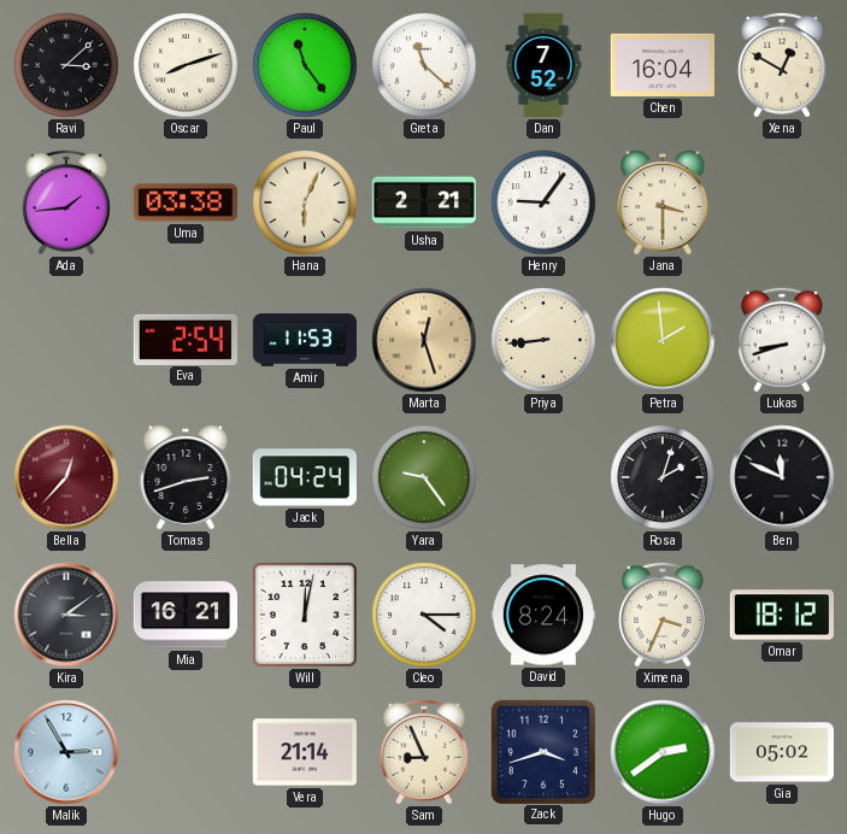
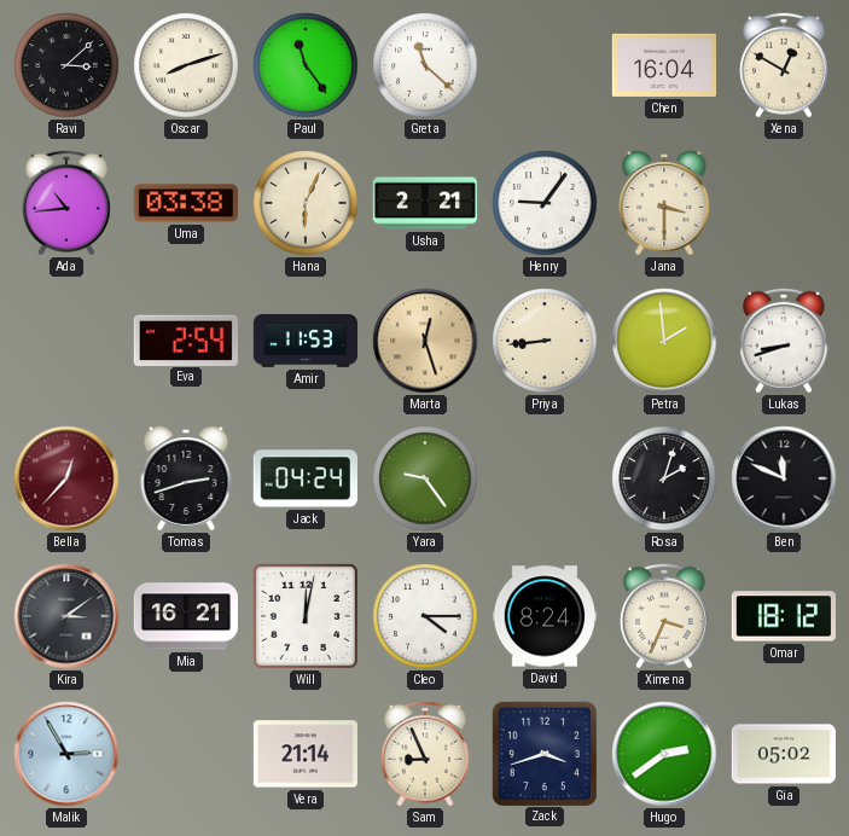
Dan: 7:52 -> none (543, 65)
Ada: 1:44 -> 10:44 (66, 203)
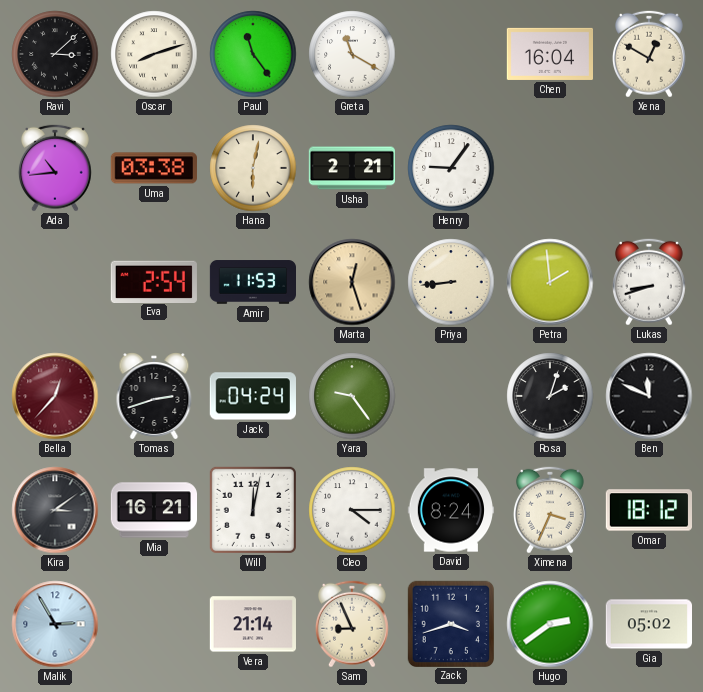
Greta: 11:22 -> 11:20 (352, 54)
Hana: 6:04 -> 6:02 (253, 168)
Jana: 3:30 -> none (664, 203)
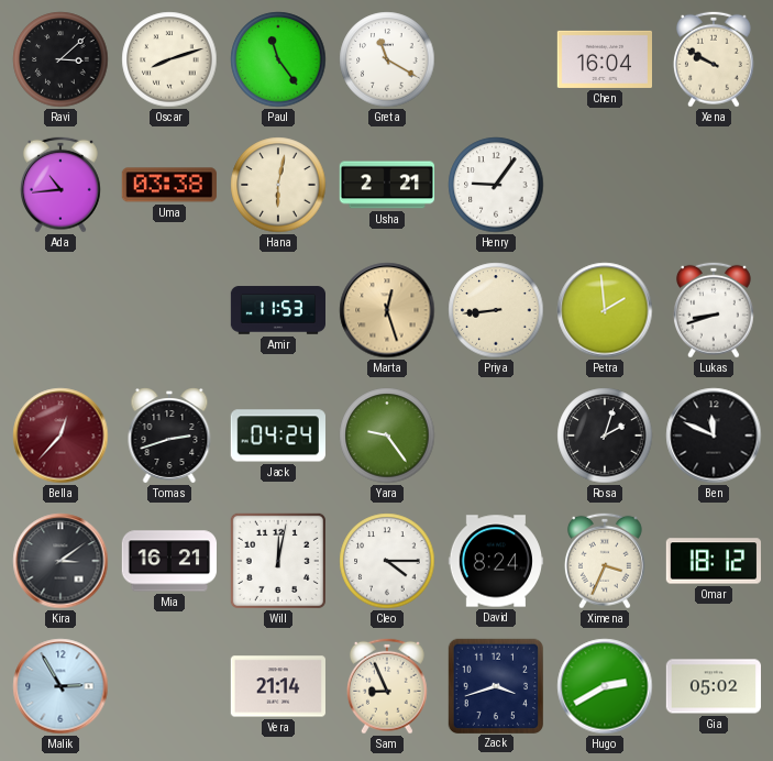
Xena: 12:50 -> 9:50 (714, 59)
Eva: 2:54 -> none (154, 281)
Hugo: 2:39 -> 2:40 (605, 686)
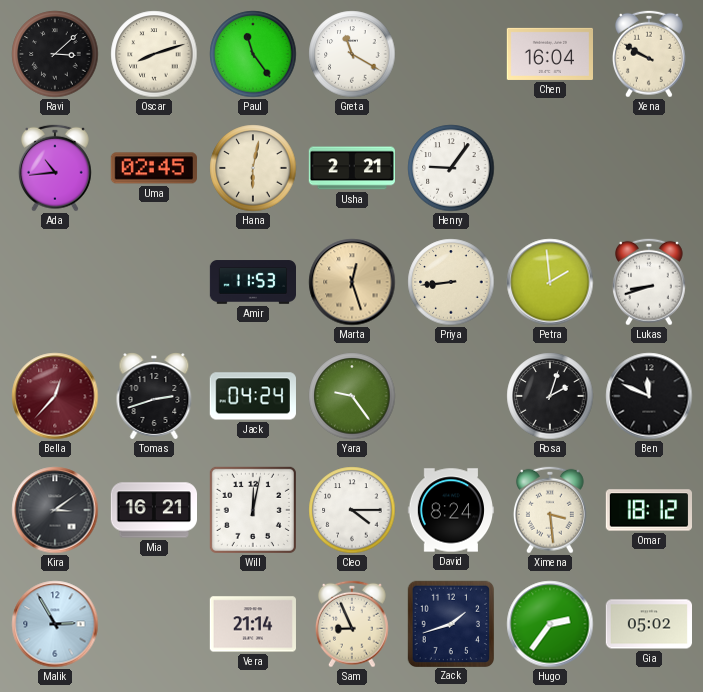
Uma: 03:38 -> 02:45 (154, 168)
Ximena: 3:34 -> 3:29 (550, 510)
Zack: 3:42 -> 1:42 (450, 623)
Hugo: 2:40 -> 2:36 (550, 624)
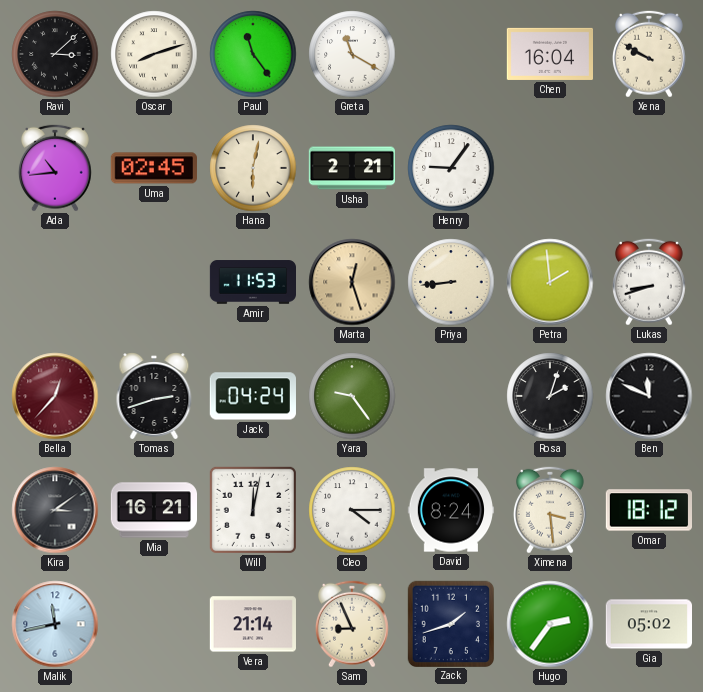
Malik: 2:55 -> 11:43 (55, 624)
